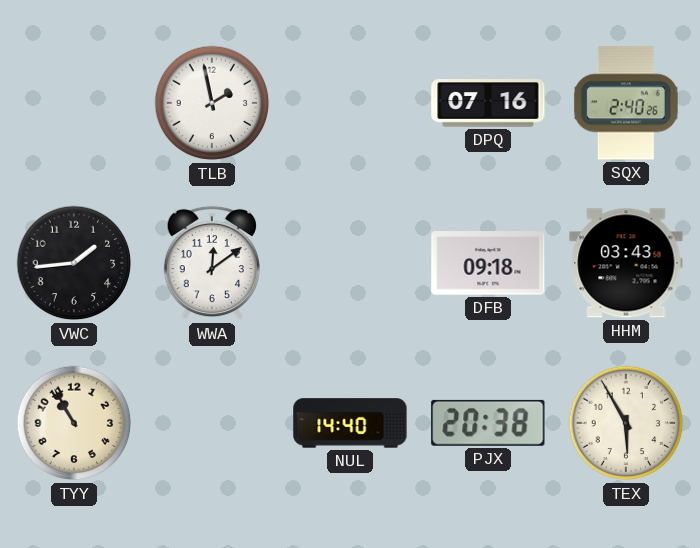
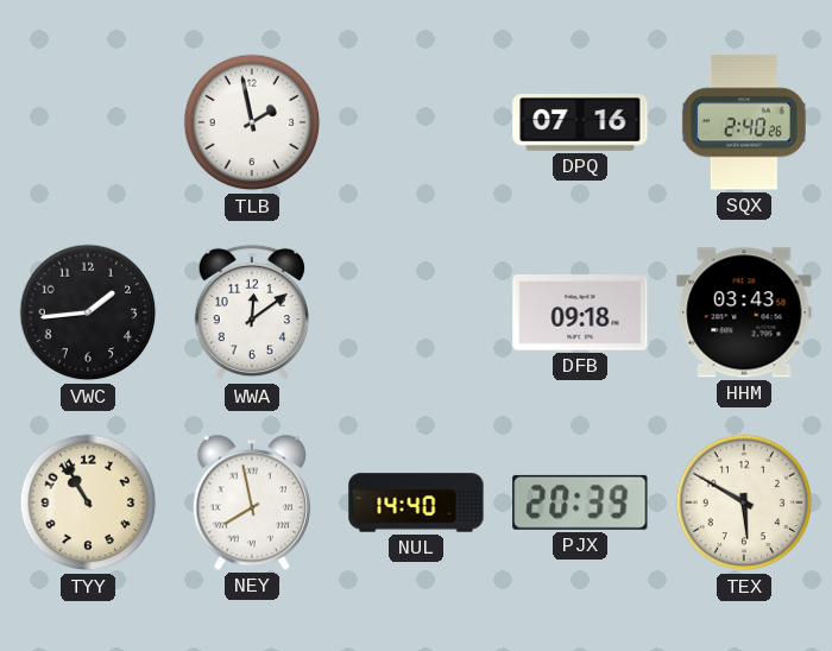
NEY: none -> 7:58 (251, 503)
PJX: 20:38 -> 20:39 (580, 503)
TEX: 5:55 -> 5:50 (744, 503)
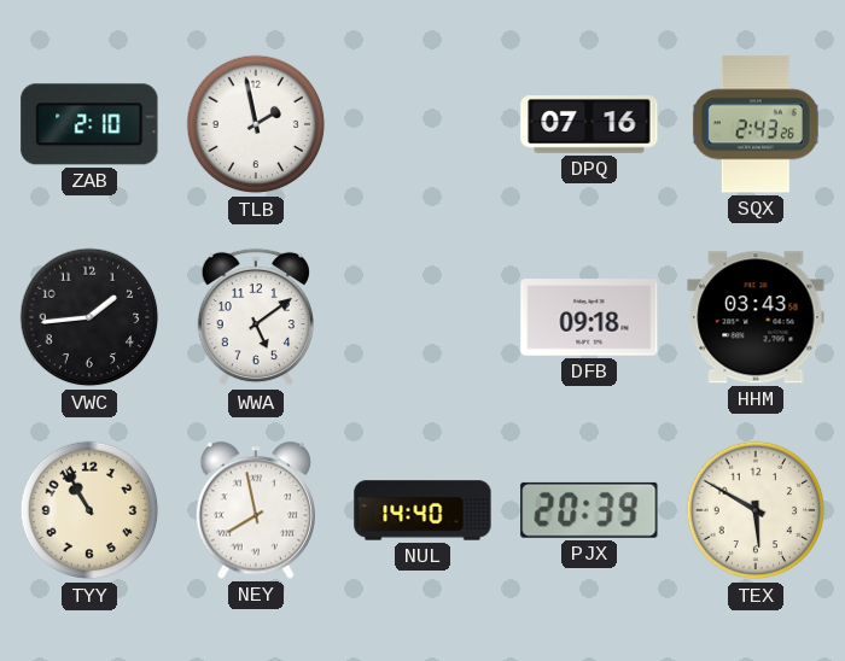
ZAB: none -> 2:10 (89, 124)
SQX: 2:40 -> 2:43 (756, 124)
WWA: 12:09 -> 5:09 (256, 317)
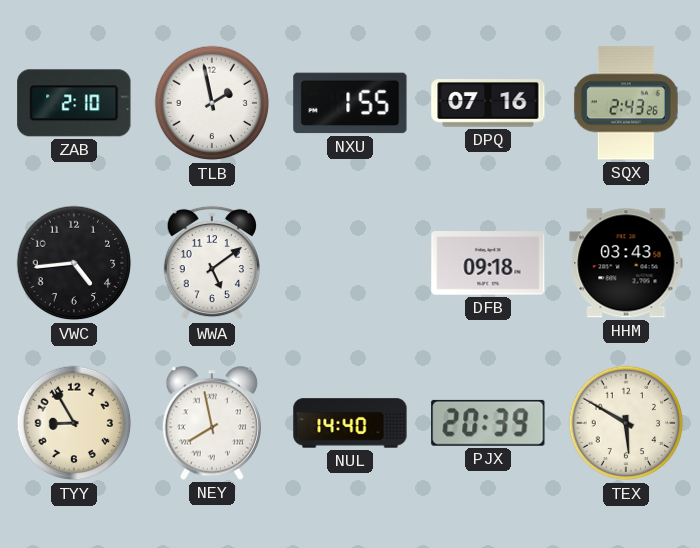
NXU: none -> 1:55 (350, 103)
VWC: 1:44 -> 4:44 (74, 263)
TYY: 10:55 -> 8:55 (74, 423)
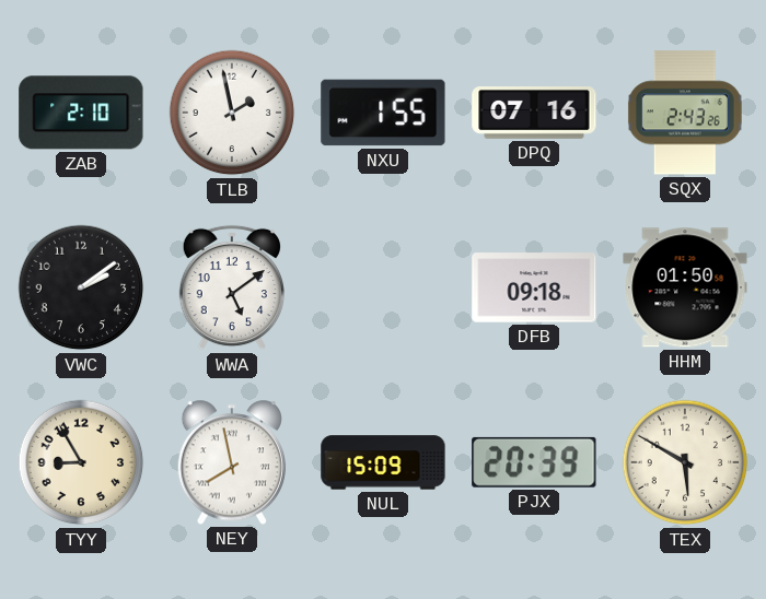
VWC: 4:44 -> 2:09 (81, 287)
HHM: 03:43 -> 01:50 (685, 287)
NUL: 14:40 -> 15:09 (383, 462)
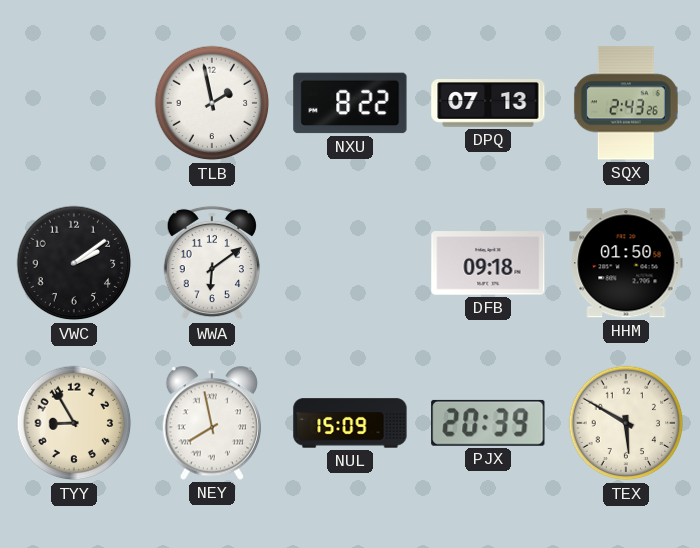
ZAB: 2:10 -> none (81, 113)
NXU: 1:55 -> 8:22 (350, 103)
DPQ: 07:16 -> 07:13 (488, 104)
WWA: 5:09 -> 6:09 (212, 263)
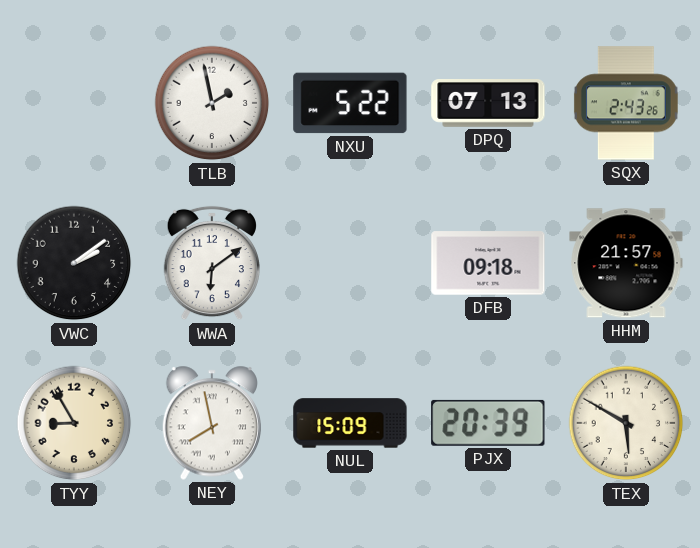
NXU: 8:22 -> 5:22 (350, 103)
HHM: 01:50 -> 21:57 (626, 263)
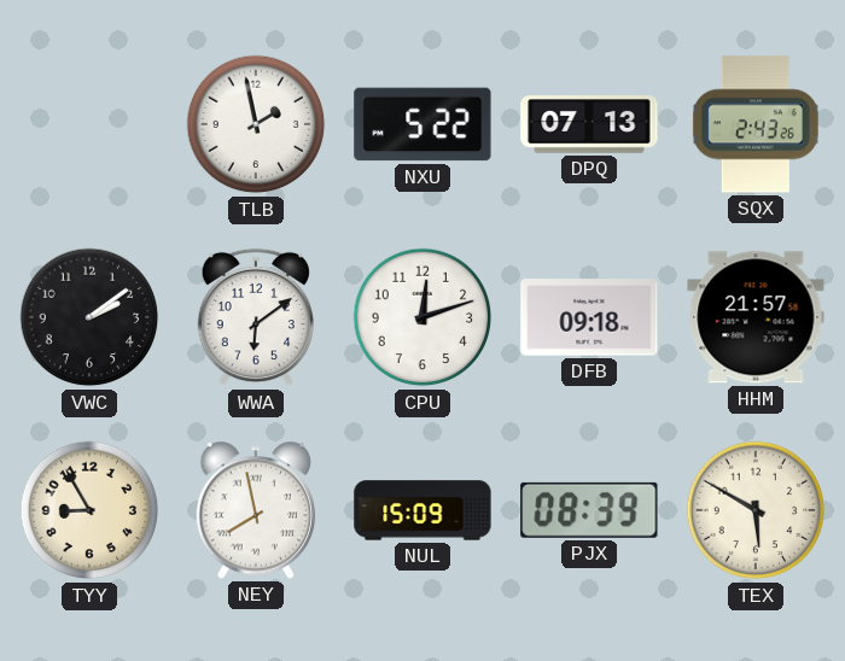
CPU: none -> 12:12 (422, 317)
PJX: 20:39 -> 08:39 (589, 510)
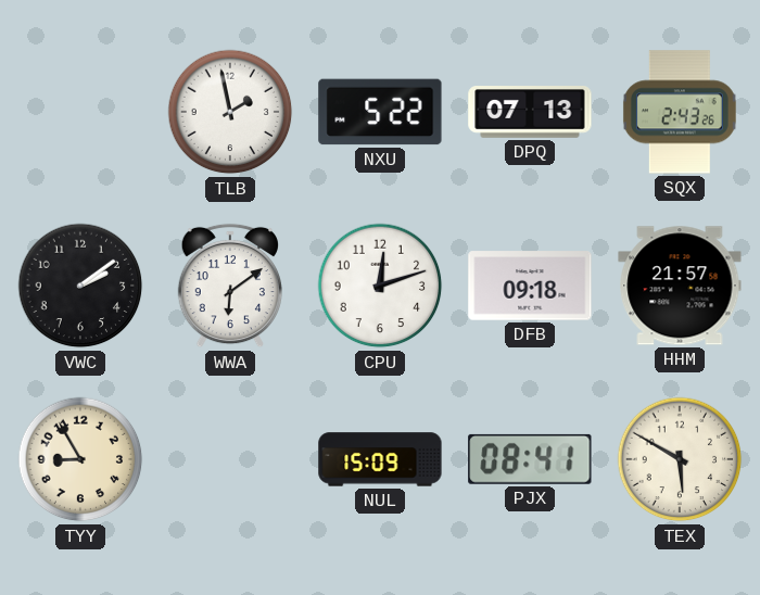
NEY: 7:58 -> none (255, 510)
PJX: 08:39 -> 08:41 (530, 459)
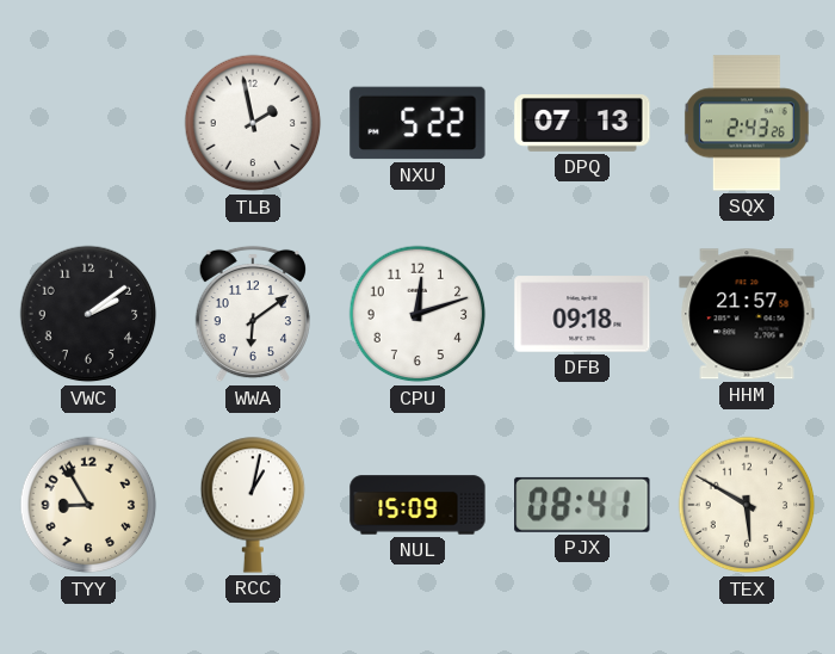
RCC: none -> 1:02 (253, 505)
